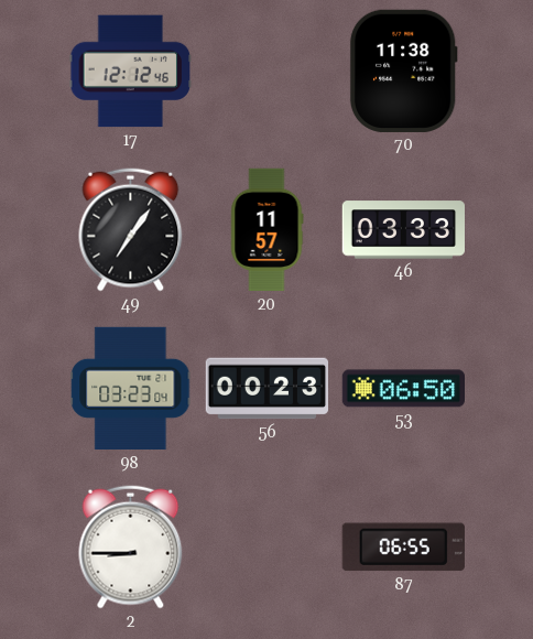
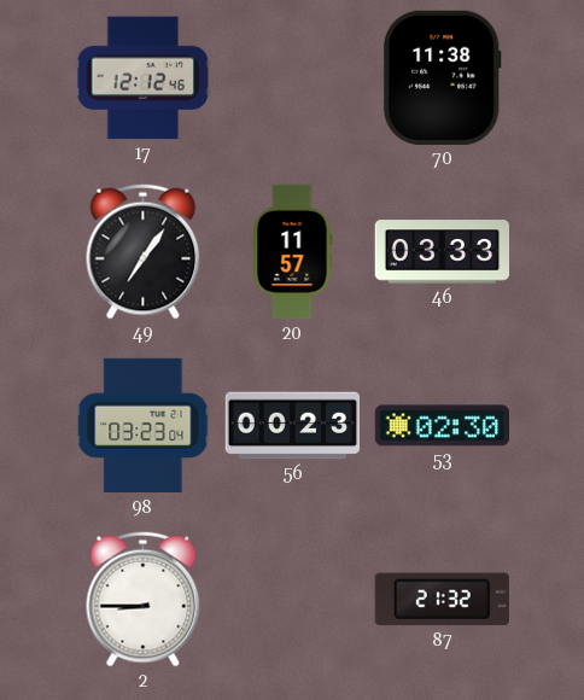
53: 06:50 -> 02:30 (442, 426)
87: 06:55 -> 21:32 (442, 600)
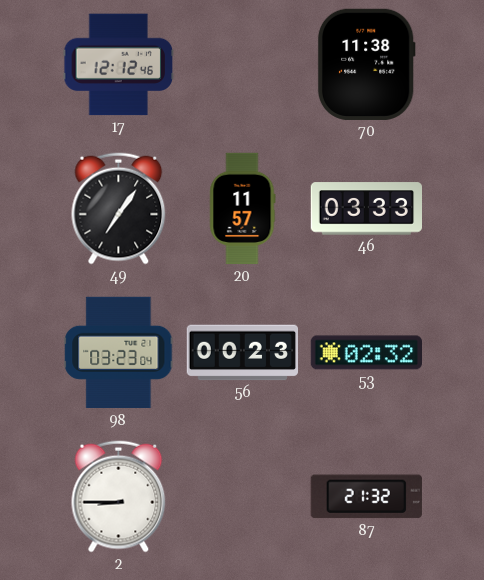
53: 02:30 -> 02:32 (366, 353)
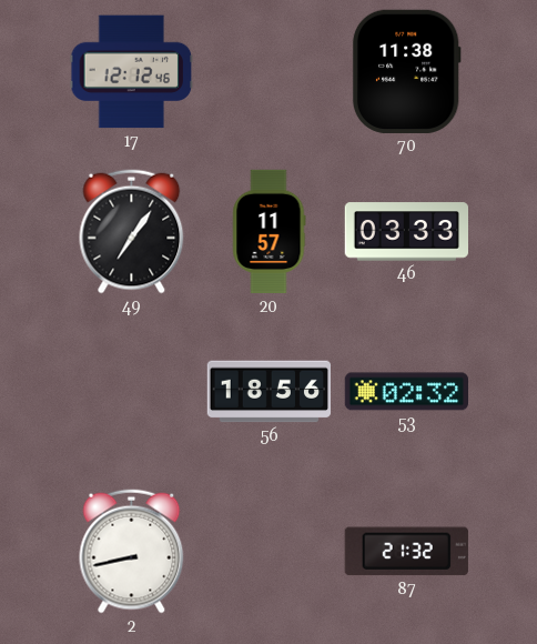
98: 03:23 -> none (119, 353)
56: 00:23 -> 18:56 (268, 392)
2: 8:45 -> 8:43 (132, 552)
